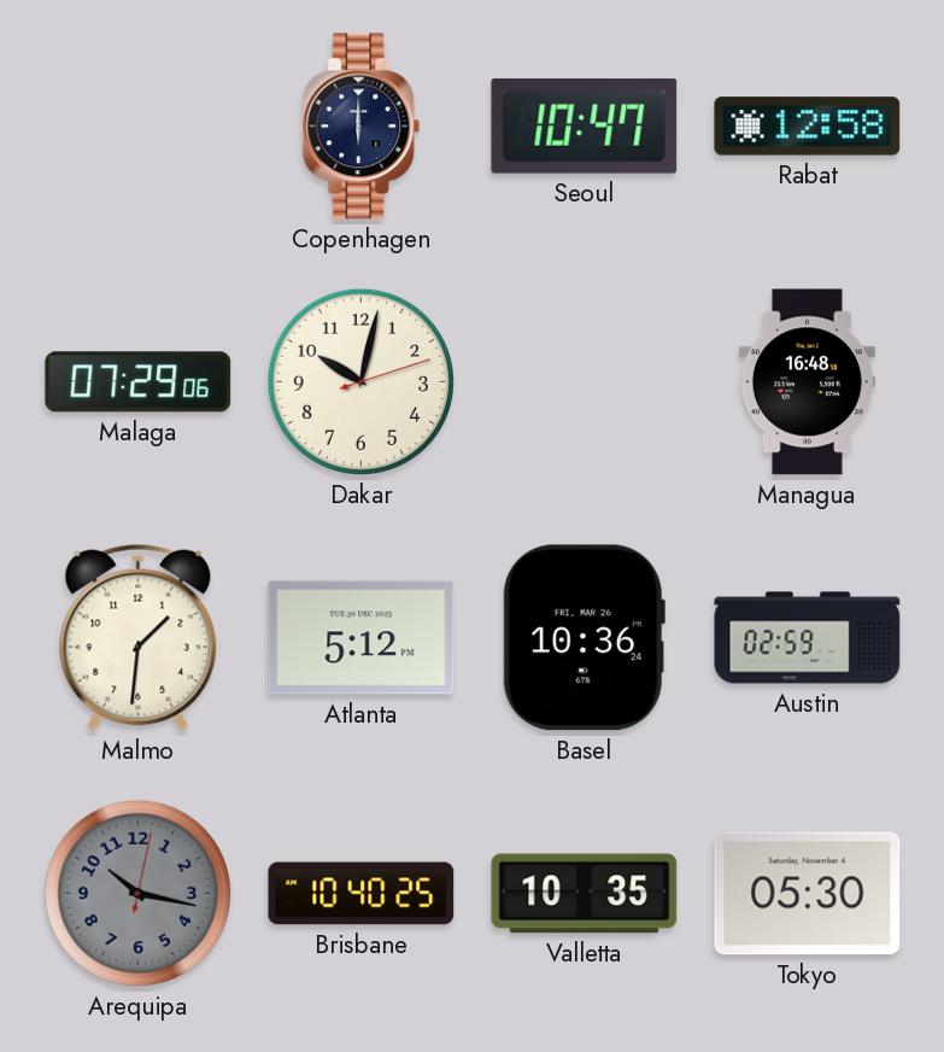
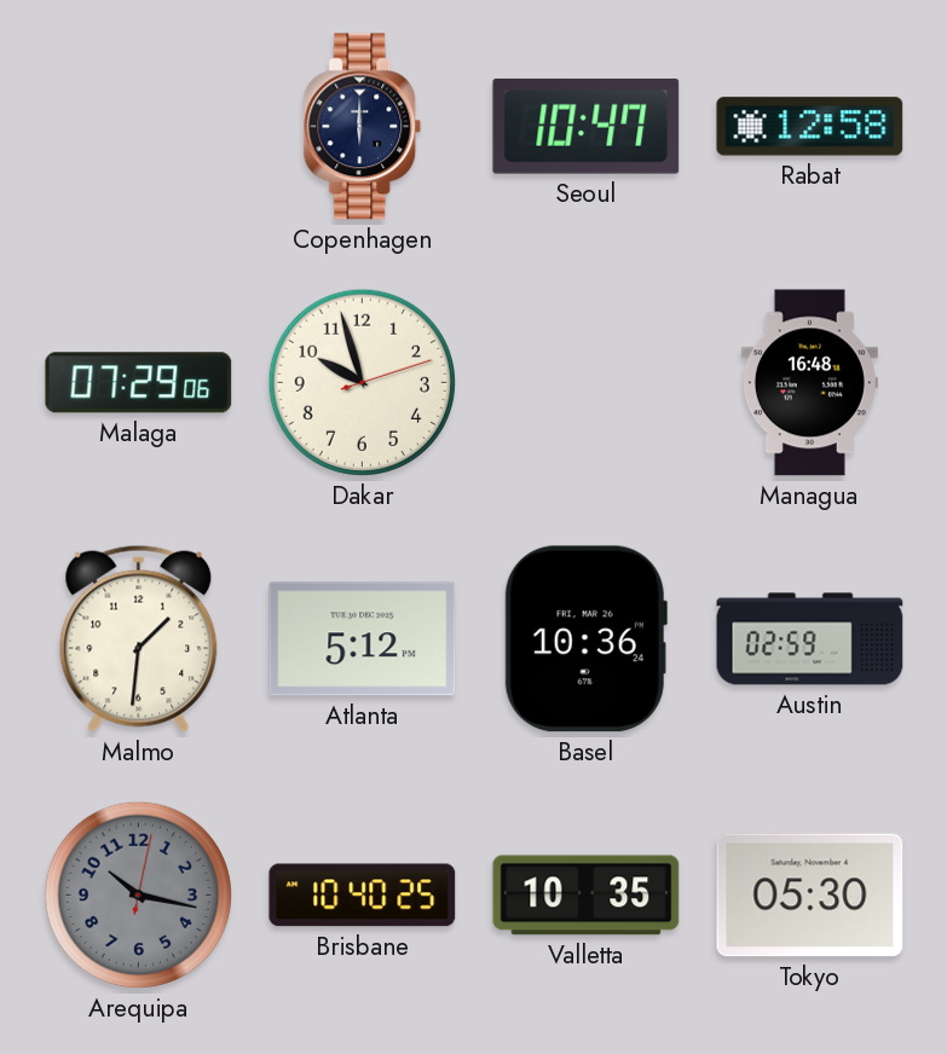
Dakar: 10:02 -> 9:57 (362, 382)
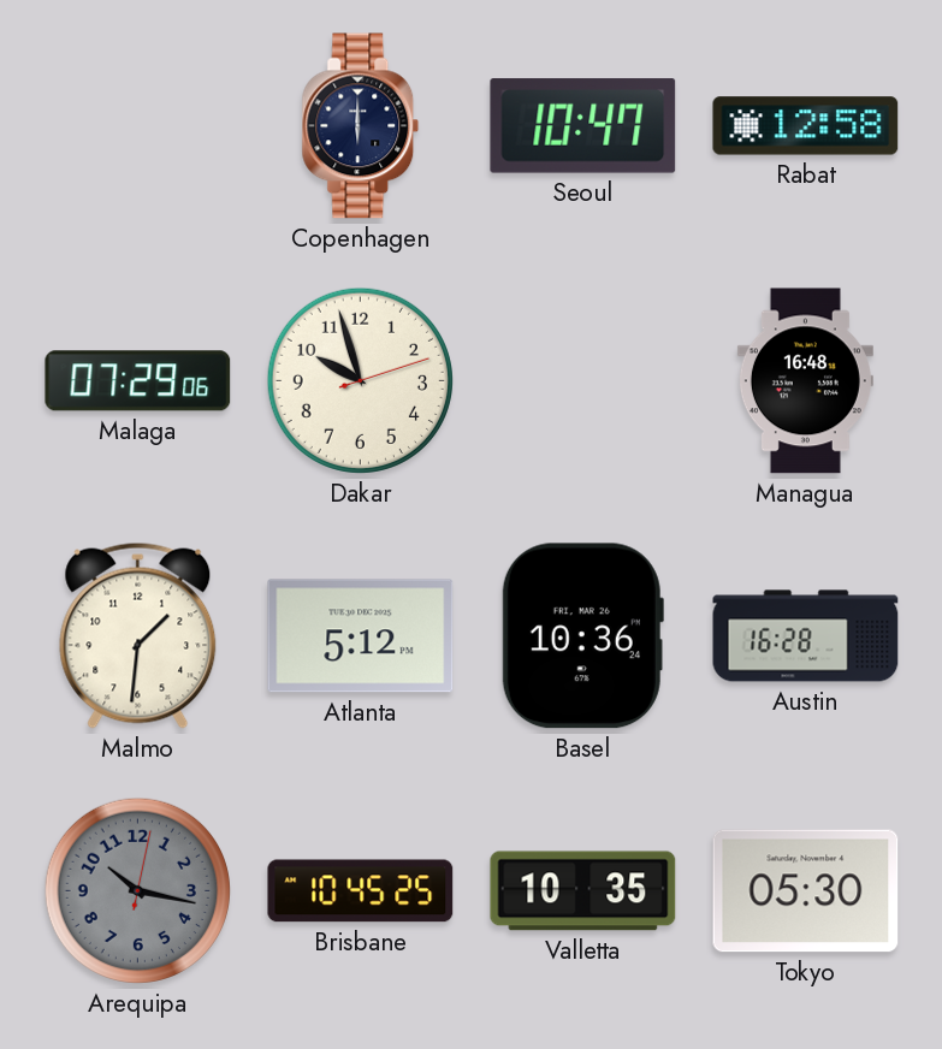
Austin: 02:59 -> 16:28 (806, 636)
Brisbane: 10:40 -> 10:45 (361, 891)
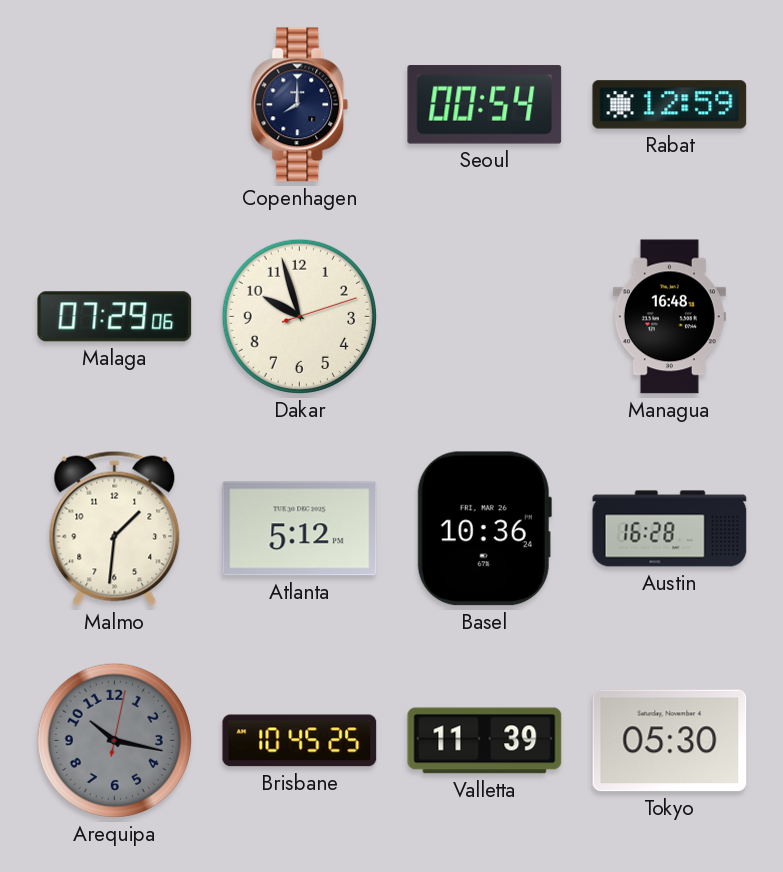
Copenhagen: 6:00 -> 8:00 (300, 105)
Seoul: 10:47 -> 00:54 (485, 105)
Rabat: 12:58 -> 12:59 (670, 105)
Valletta: 10:35 -> 11:39 (485, 741)
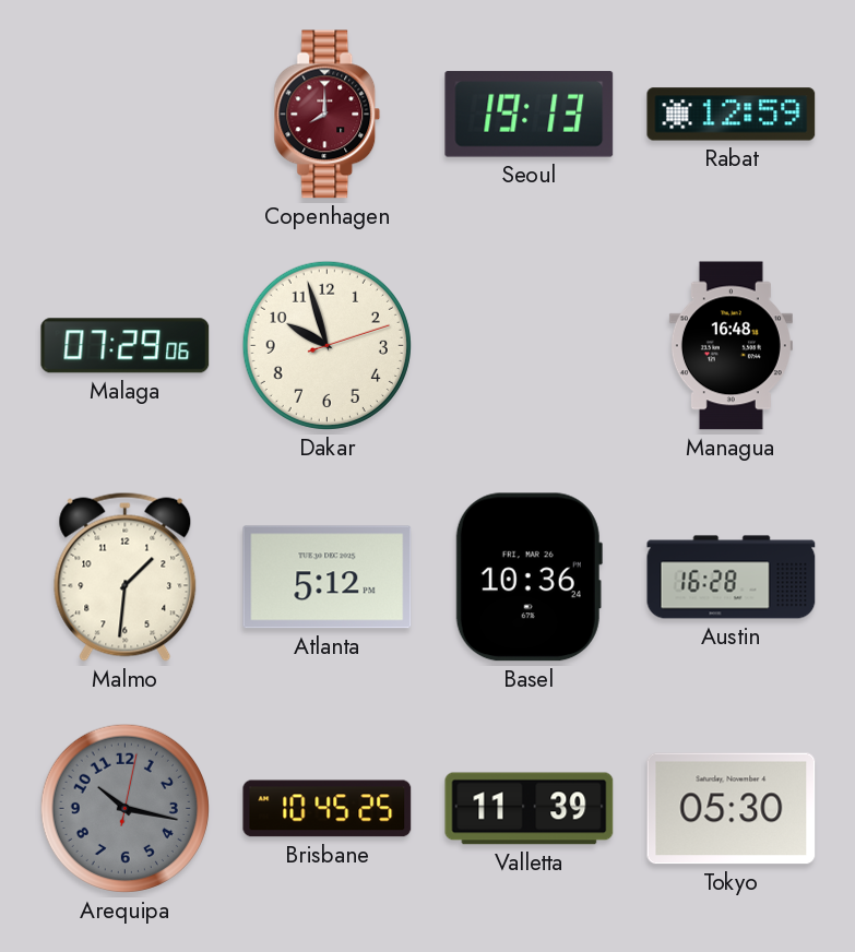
Copenhagen dial: navy -> burgundy (328, 115)
Seoul: 00:54 -> 19:13 (530, 115)
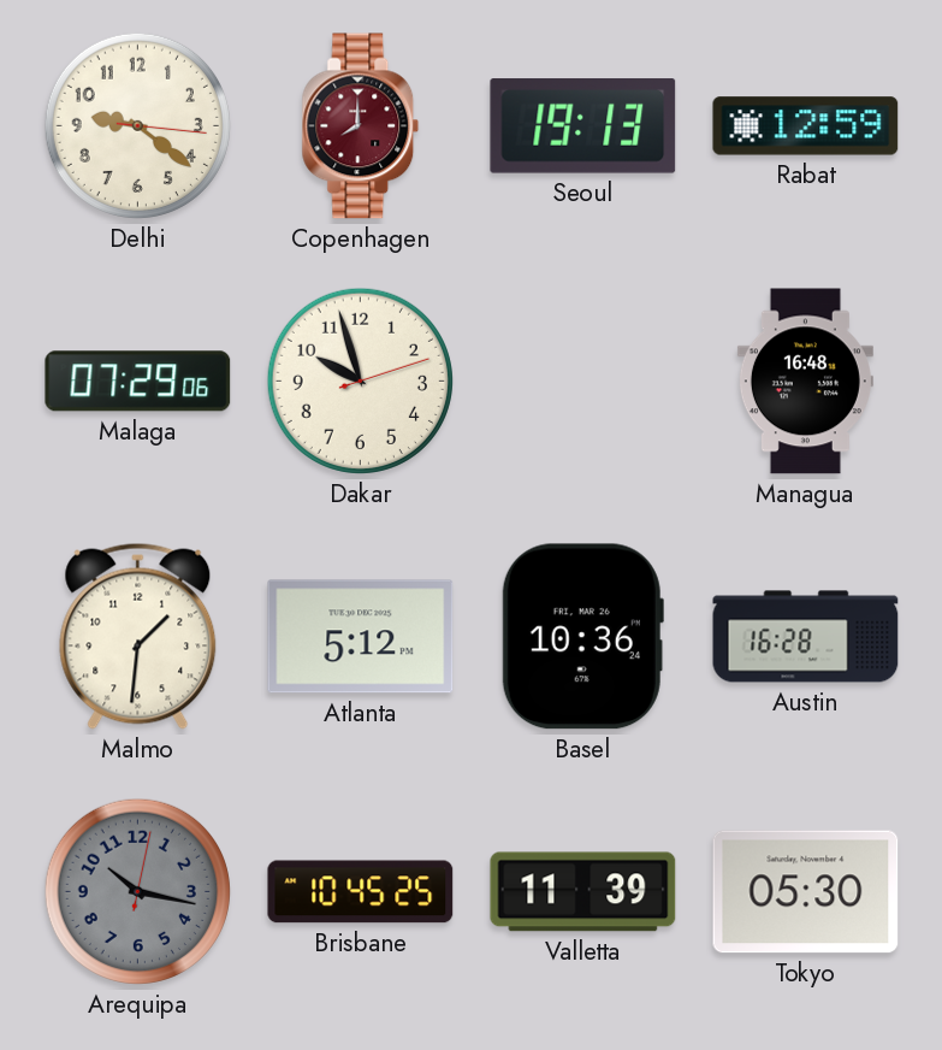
Delhi: none -> 9:21 (137, 125)
